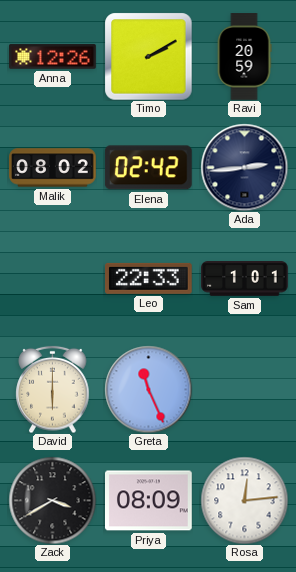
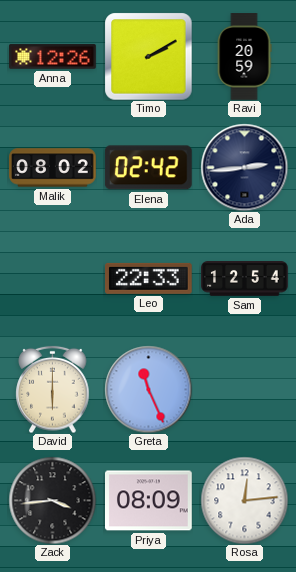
Sam: 1:01 -> 12:54 (245, 279)
Zack: 3:40 -> 3:44 (52, 500)
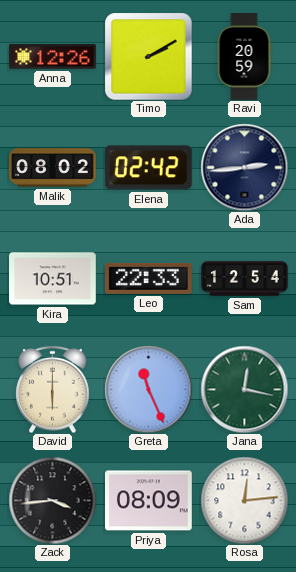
Kira: none -> 10:51 (53, 279)
Jana: none -> 12:17 (244, 389)
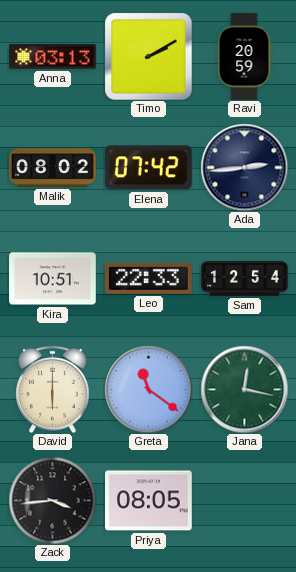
Anna: 12:26 -> 03:13 (53, 57)
Elena: 02:42 -> 07:42 (148, 168)
Greta: 11:26 -> 11:21 (148, 389)
Priya: 08:09 -> 08:05 (149, 501)
Rosa: 12:14 -> none (244, 500)
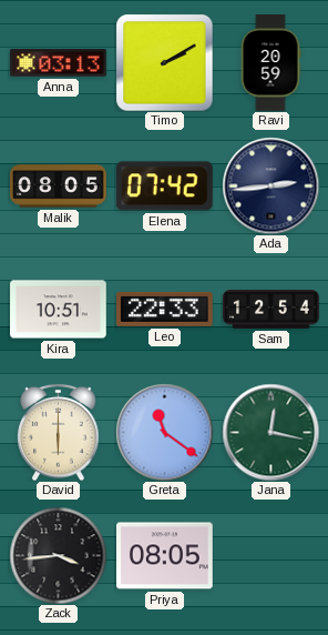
Malik: 08:02 -> 08:05 (59, 187)
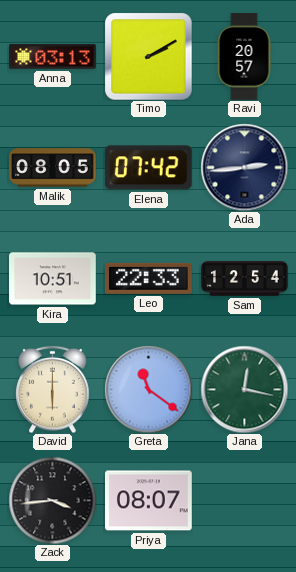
Ravi: 20:59 -> 20:57 (244, 57)
Priya: 08:05 -> 08:07 (149, 501)
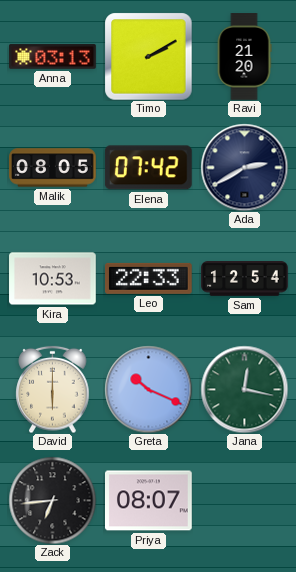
Ravi: 20:57 -> 21:20 (244, 57)
Ada: 2:44 -> 2:40 (244, 167)
Kira: 10:51 -> 10:53 (53, 279)
Greta: 11:21 -> 10:19 (148, 389)
Zack: 3:44 -> 6:44 (52, 500)
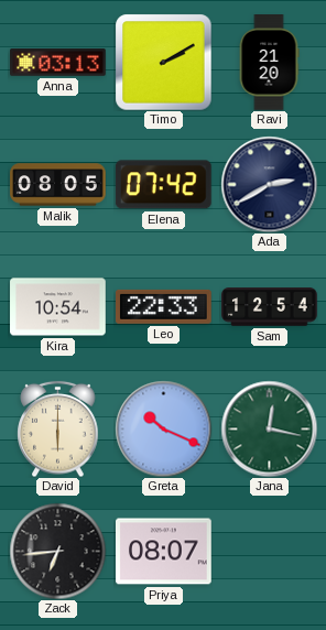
Kira: 10:53 -> 10:54 (58, 307)
